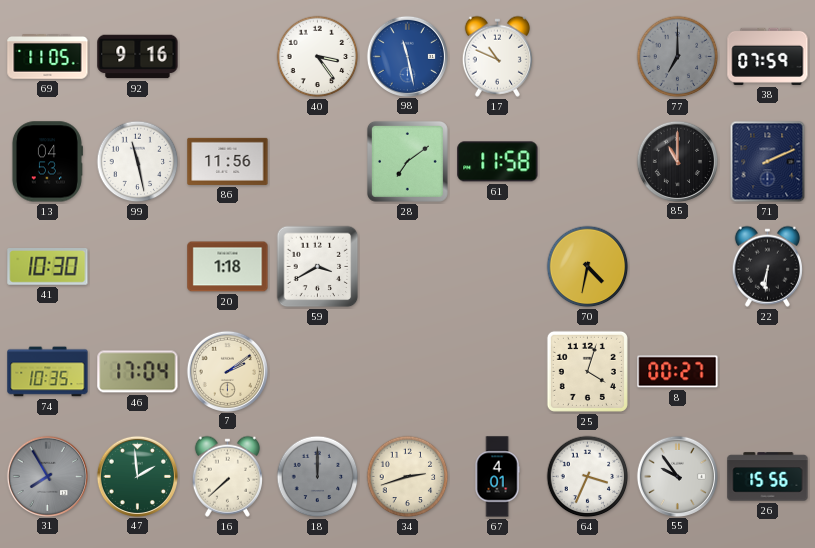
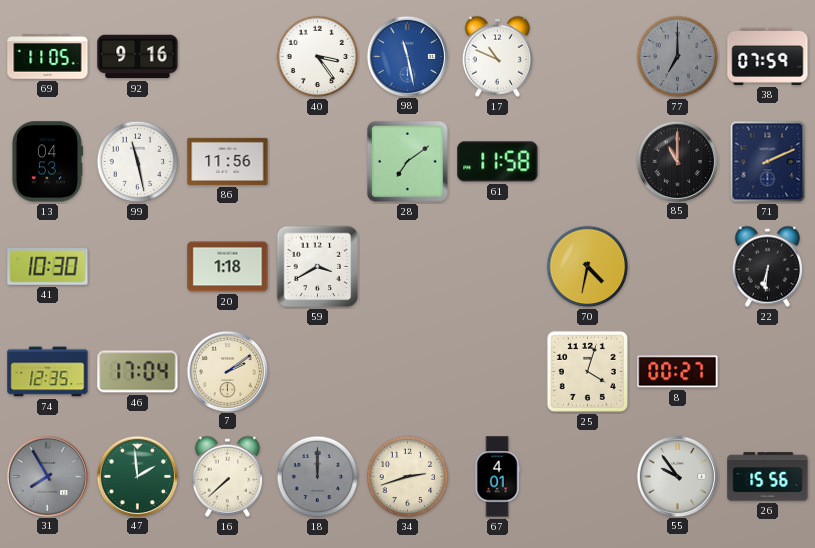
74: 10:35 -> 12:35 (48, 372)
64: 3:34 -> none (588, 477)
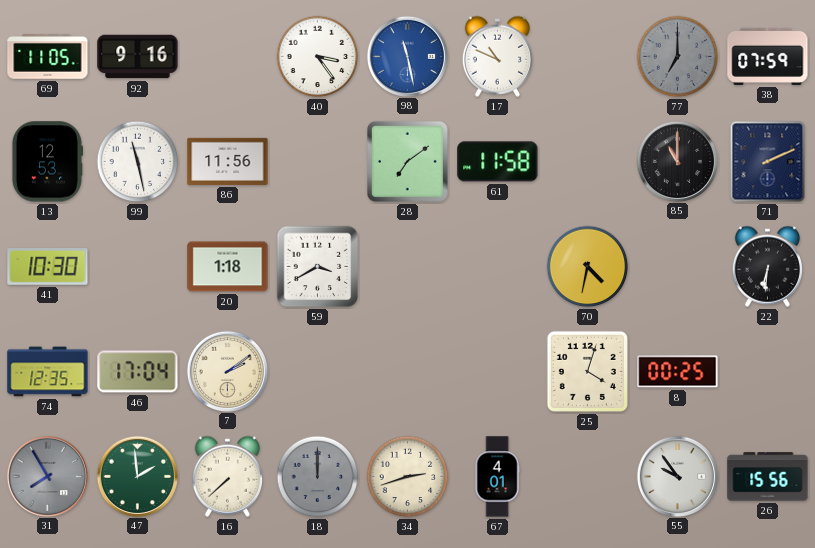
13: 04:53 -> 12:53 (47, 162)
8: 00:27 -> 00:25 (678, 372)
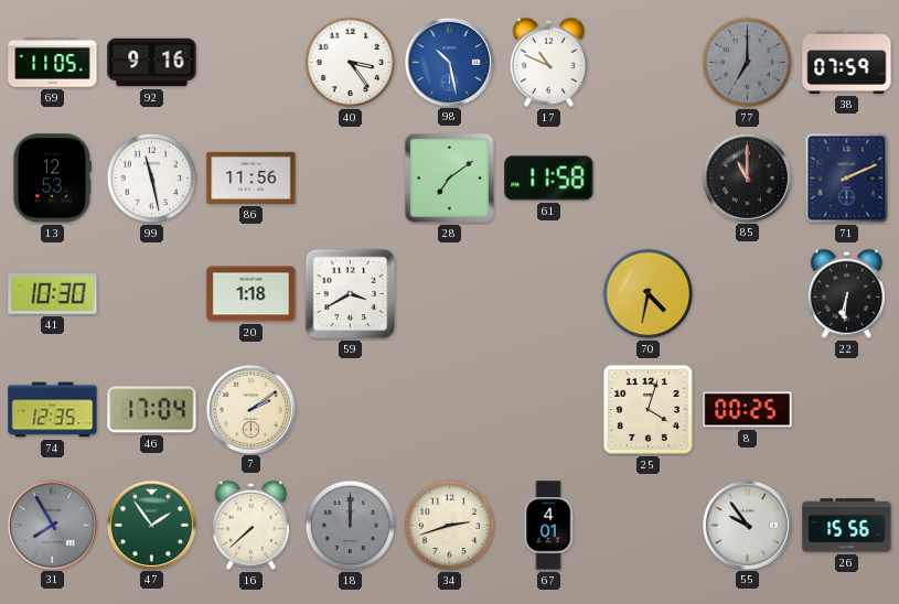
98: 11:28 -> 10:28 (449, 62)
47: 1:59 -> 1:54 (151, 525)
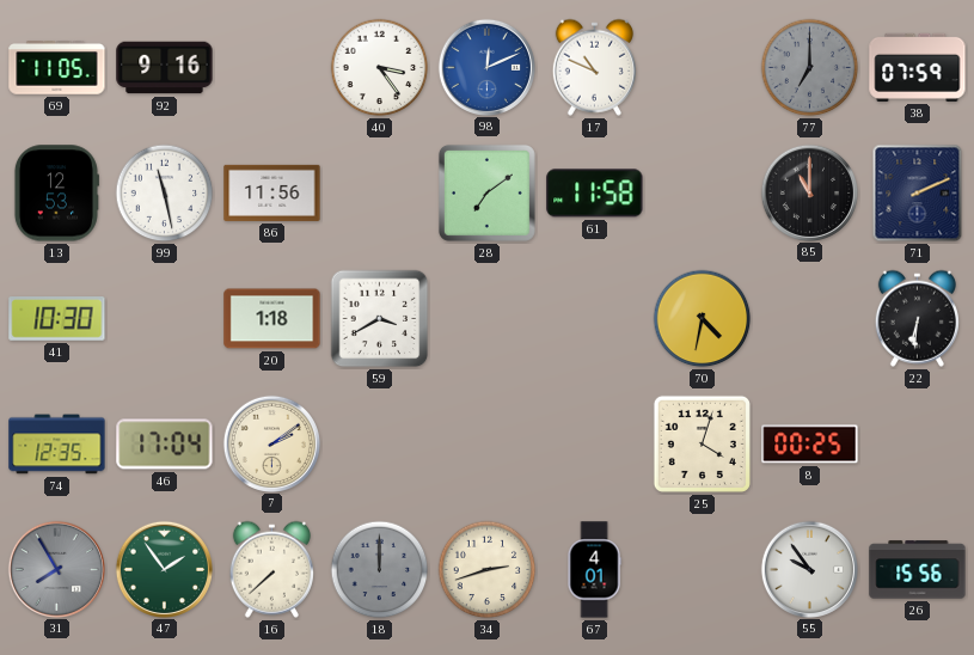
98: 10:28 -> 12:11 (486, 67)
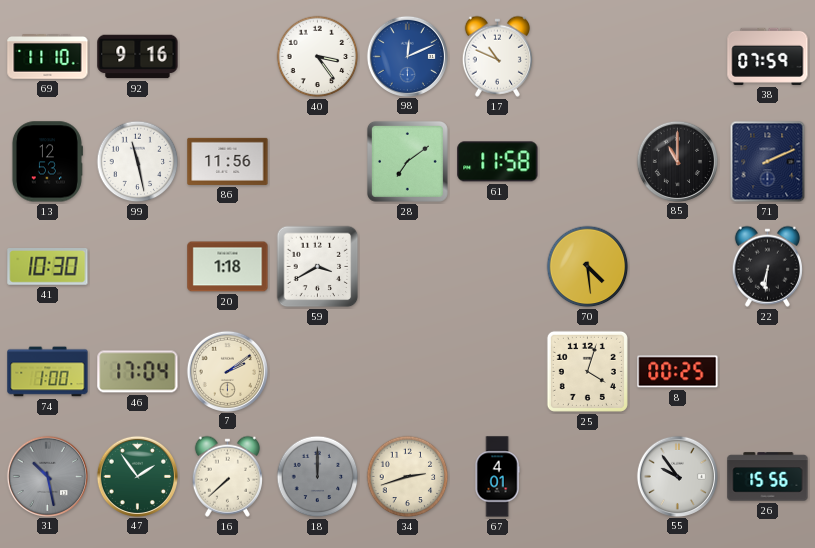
69: 11:05 -> 11:10 (48, 57)
77: 7:00 -> none (810, 68)
70: 4:32 -> 4:29 (588, 267)
74: 12:35 -> 1:00 (48, 372)
31: 7:55 -> 10:28 (47, 476)
